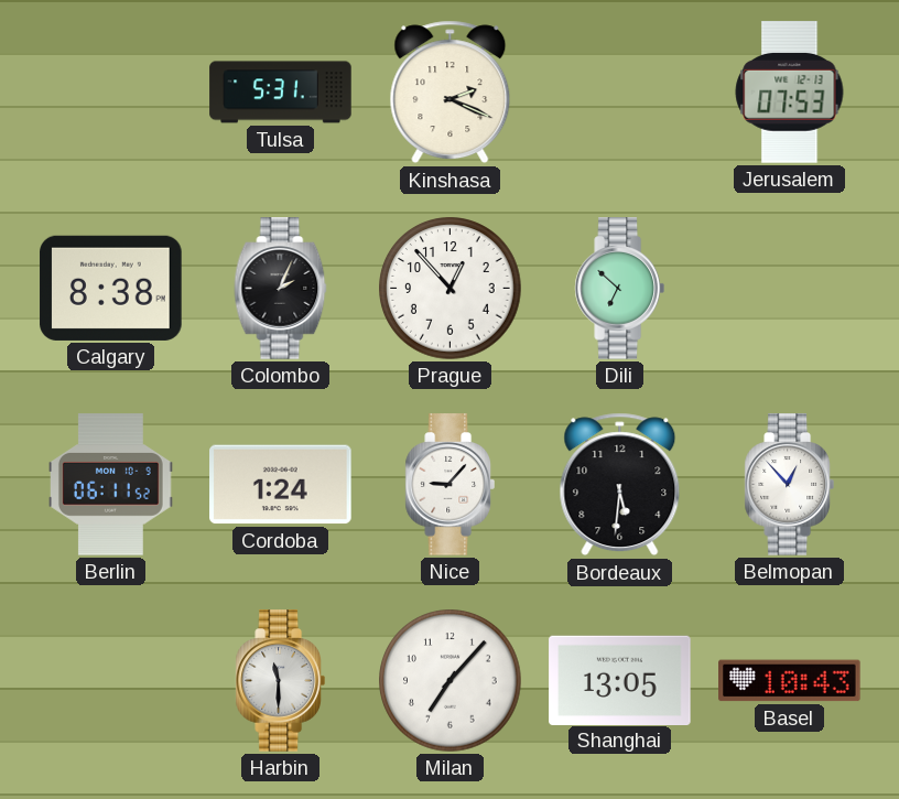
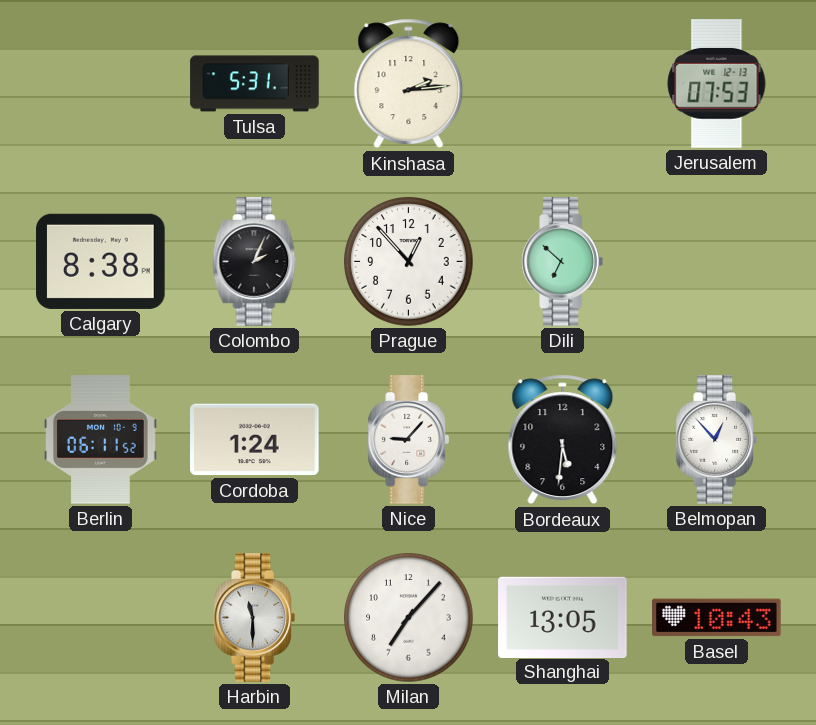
Kinshasa: 2:19 -> 2:14 (409, 84)
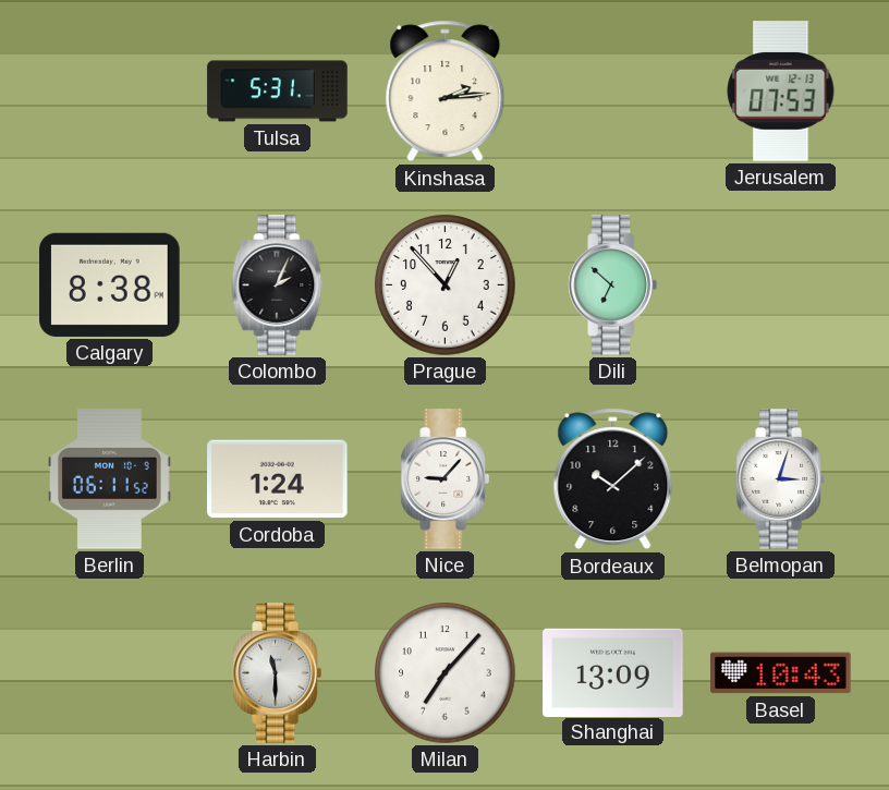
Bordeaux: 5:31 -> 10:08 (613, 479)
Belmopan: 12:53 -> 3:03 (780, 479)
Shanghai: 13:05 -> 13:09 (613, 672)
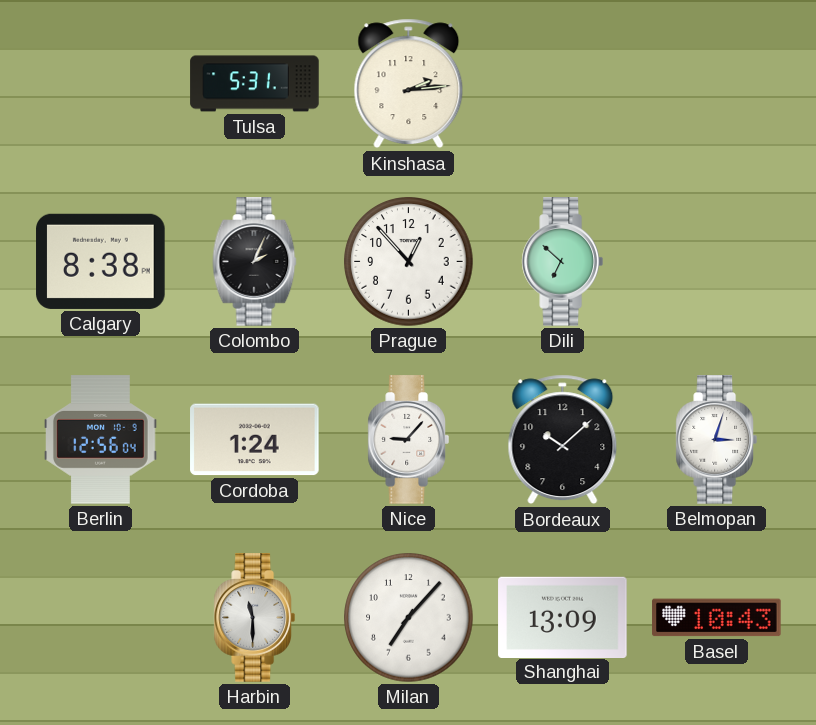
Jerusalem: 07:53 -> none (781, 92)
Berlin: 06:11 -> 12:56 (101, 440)
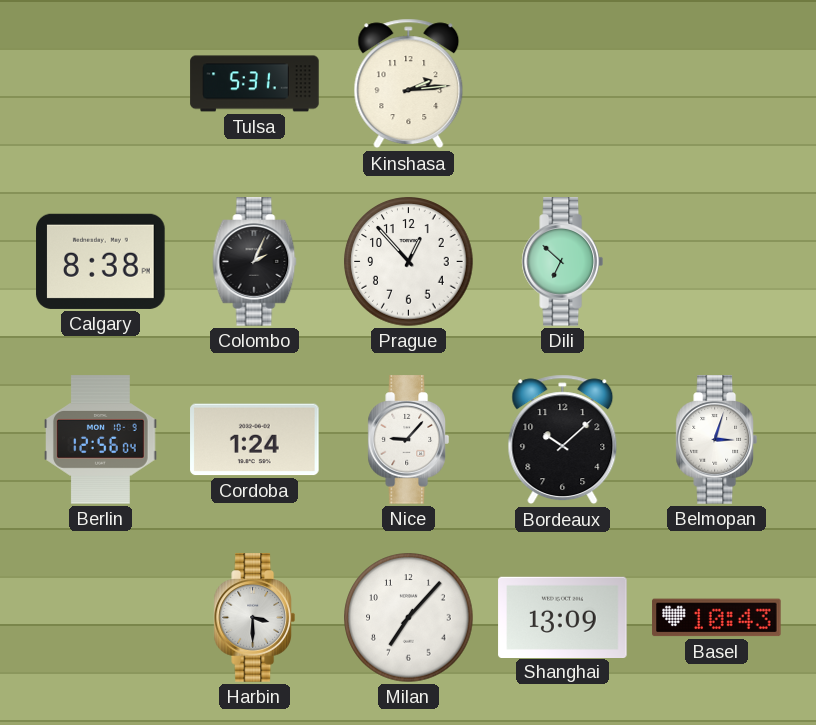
Harbin: 11:30 -> 3:30 (254, 618)
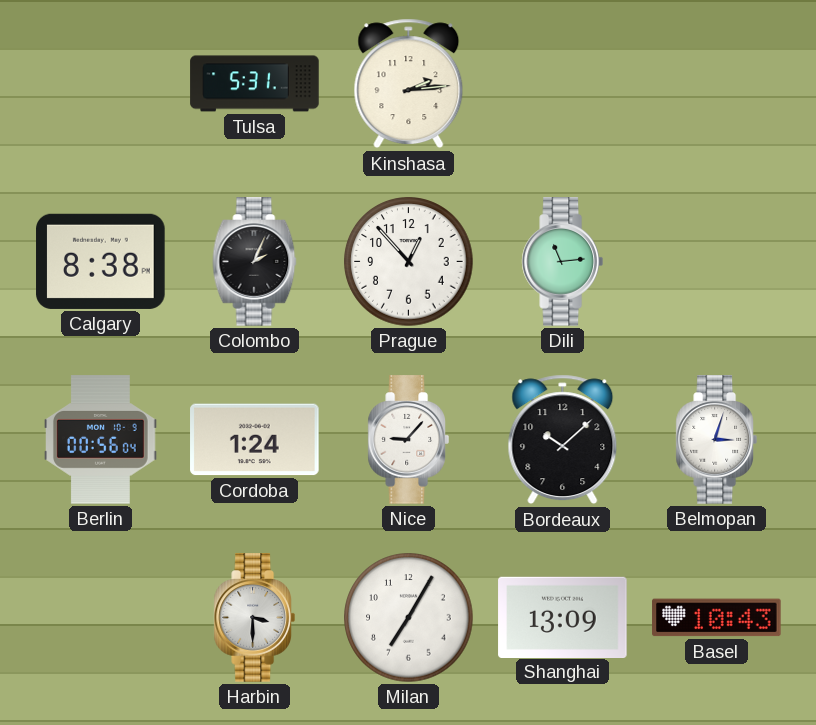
Dili: 6:52 -> 11:14 (562, 262)
Berlin: 12:56 -> 00:56 (101, 440)
Milan: 7:07 -> 7:05 (409, 618)
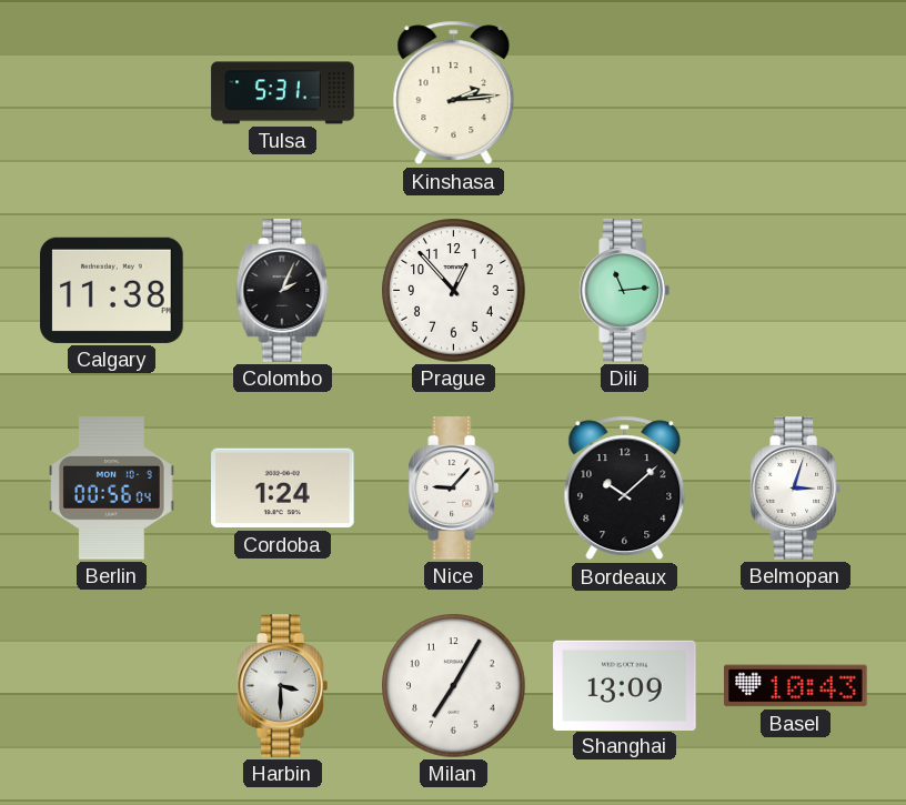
Calgary: 8:38 -> 11:38 (112, 290)
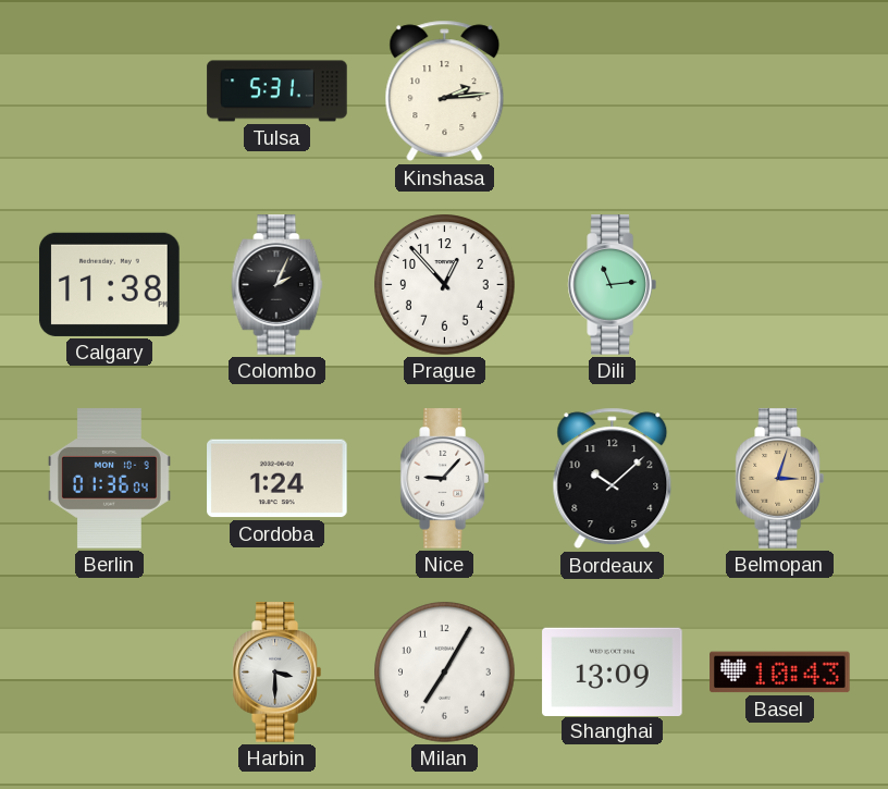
Berlin: 00:56 -> 01:36 (110, 479)
Belmopan dial: white -> champagne (779, 479)
